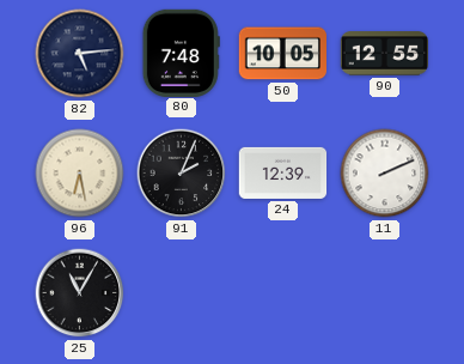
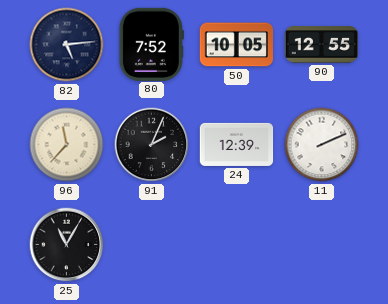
80: 7:48 -> 7:52 (151, 44)
96: 6:28 -> 11:37 (67, 145)
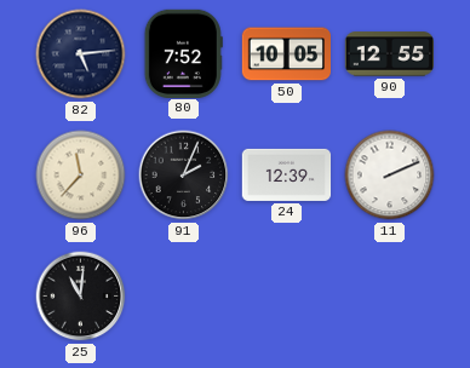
25: 11:05 -> 11:01 (81, 297)
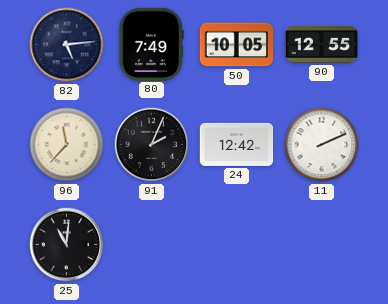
80: 7:52 -> 7:49 (151, 44)
24: 12:39 -> 12:42 (237, 144)
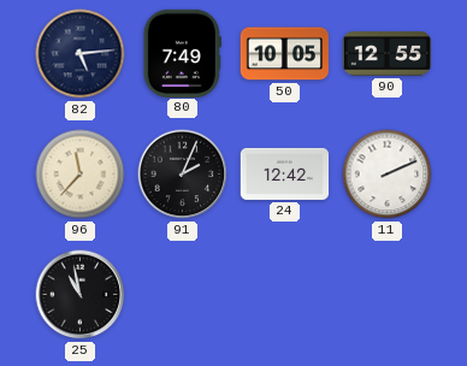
25: 11:01 -> 10:58 (81, 295)
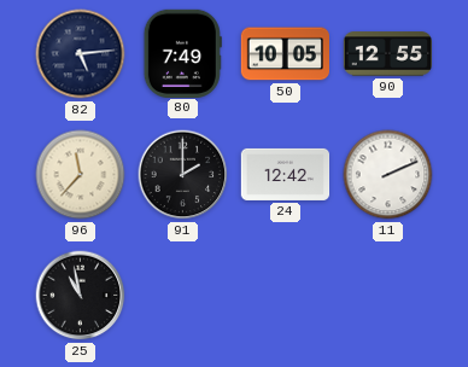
91: 2:04 -> 2:00 (183, 175)
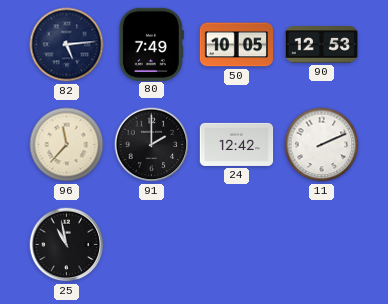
90: 12:55 -> 12:53 (321, 45)
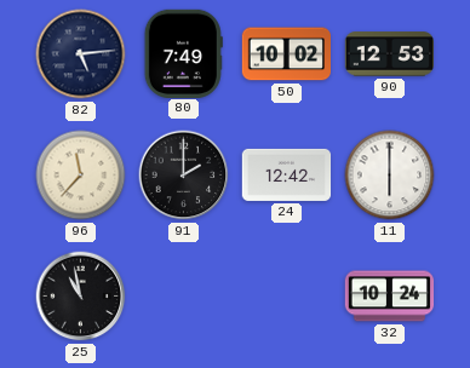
50: 10:05 -> 10:02 (286, 54)
11: 2:11 -> 6:00 (390, 176)
32: none -> 10:24 (390, 297)
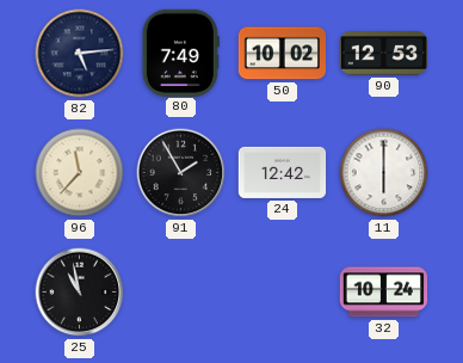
91: 2:00 -> 1:55 (181, 173)
